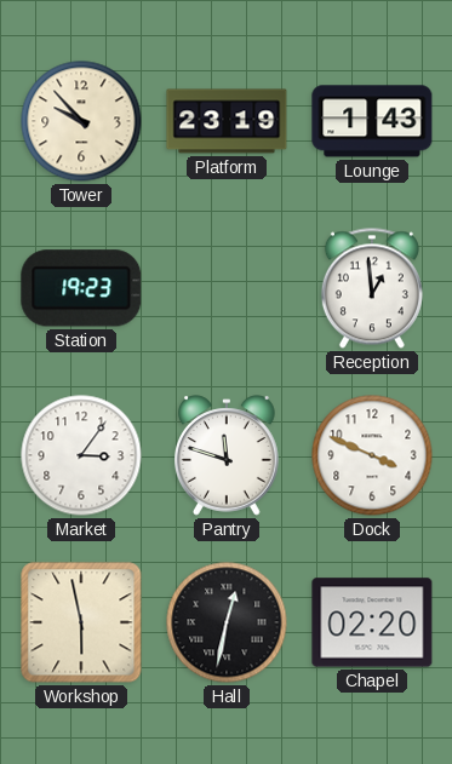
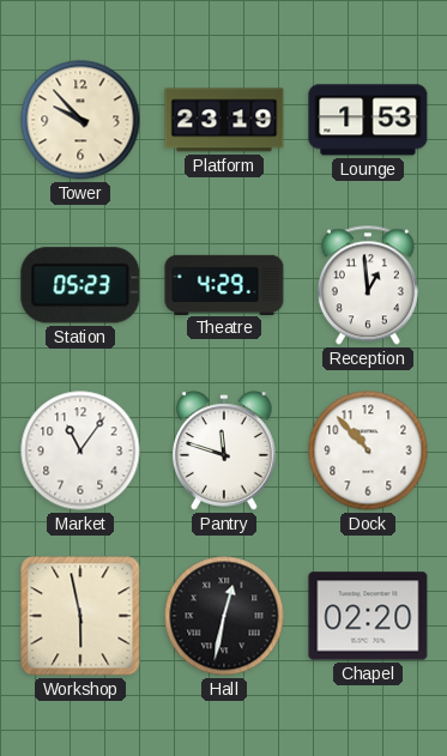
Lounge: 1:43 -> 1:53 (368, 120)
Station: 19:23 -> 05:23 (80, 285)
Theatre: none -> 4:29 (224, 284)
Market: 3:06 -> 11:06 (80, 450)
Dock: 3:49 -> 10:53 (368, 450)
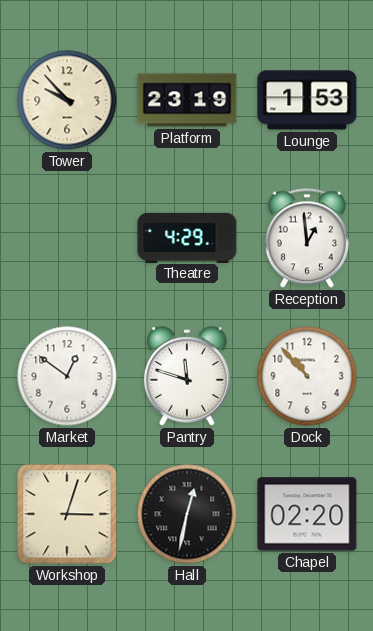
Station: 05:23 -> none (80, 285)
Market: 11:06 -> 12:51 (67, 376)
Workshop: 5:58 -> 3:03 (67, 514)
